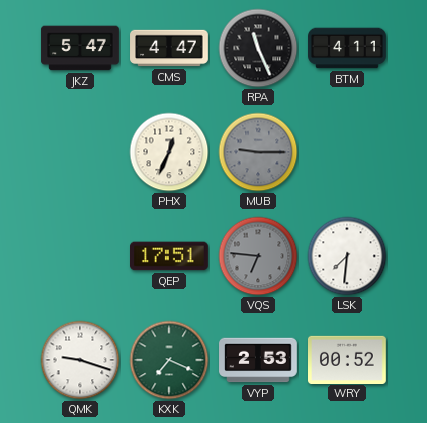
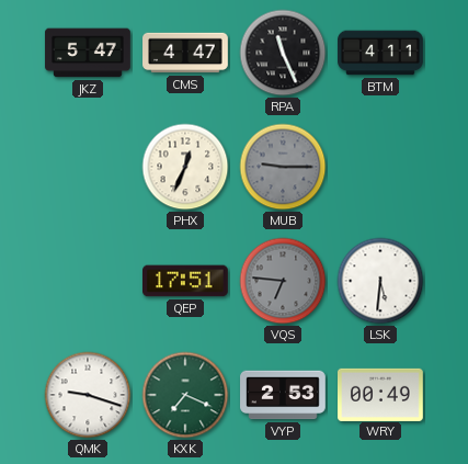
LSK: 7:31 -> 5:31 (380, 281)
WRY: 00:52 -> 00:49 (381, 394)
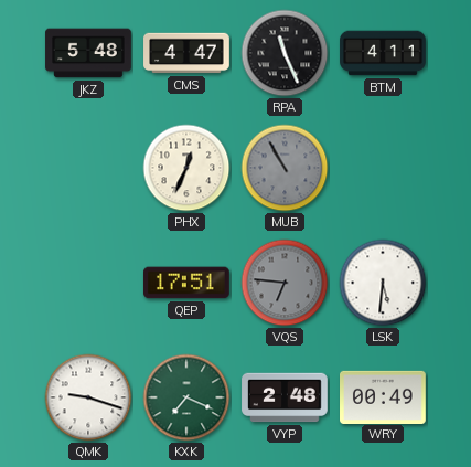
JKZ: 5:47 -> 5:48 (88, 53)
MUB: 9:15 -> 10:55 (285, 168)
VYP: 2:53 -> 2:48 (285, 397)
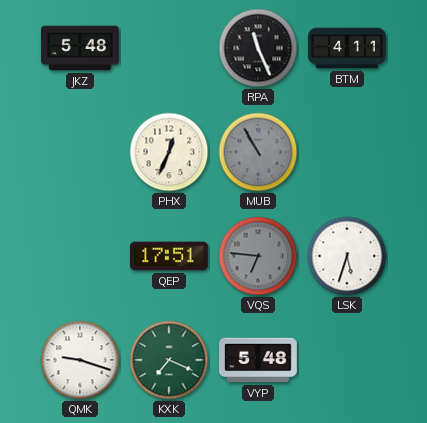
CMS: 4:47 -> none (186, 53)
LSK: 5:31 -> 5:33 (347, 256)
VYP: 2:48 -> 5:48 (258, 360)
WRY: 00:49 -> none (384, 396)
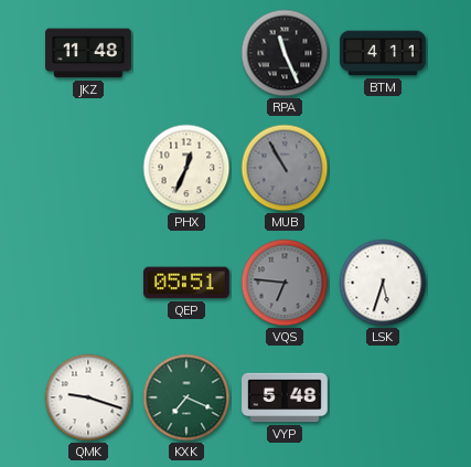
JKZ: 5:48 -> 11:48 (88, 53)
QEP: 17:51 -> 05:51 (188, 283)
